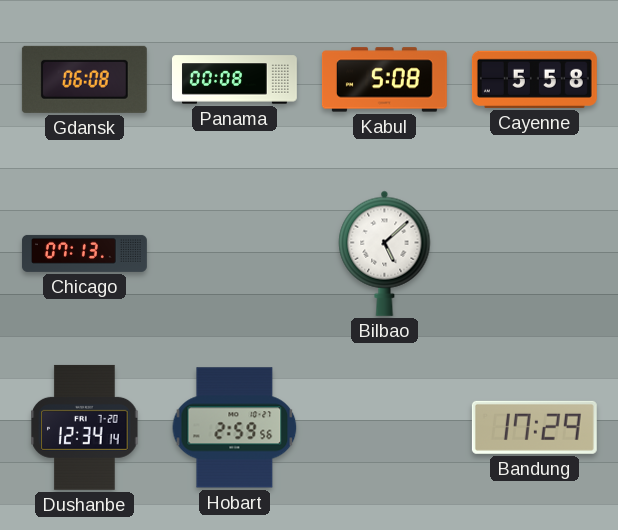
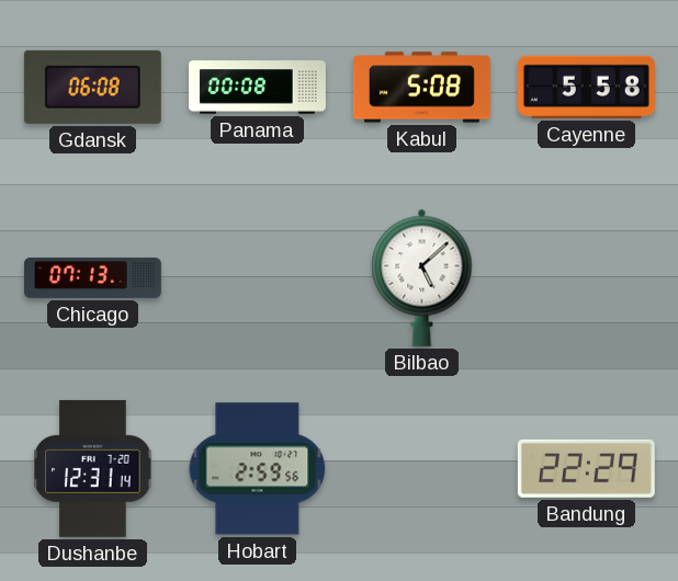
Dushanbe: 12:34 -> 12:31 (93, 468)
Bandung: 17:29 -> 22:29 (586, 468)
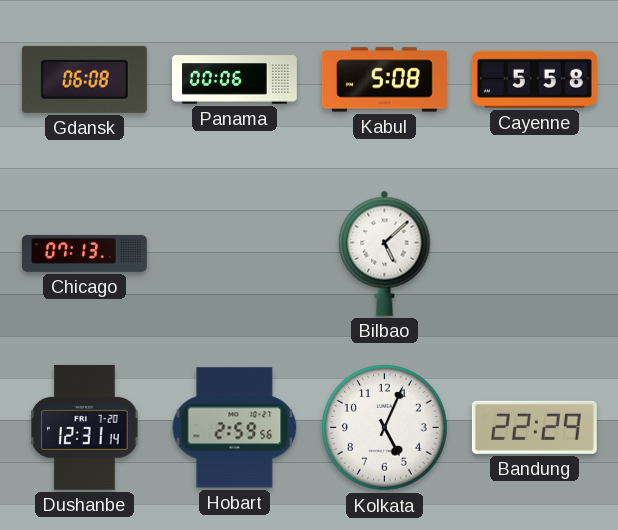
Panama: 00:08 -> 00:06 (234, 80)
Kolkata: none -> 5:04 (385, 428)
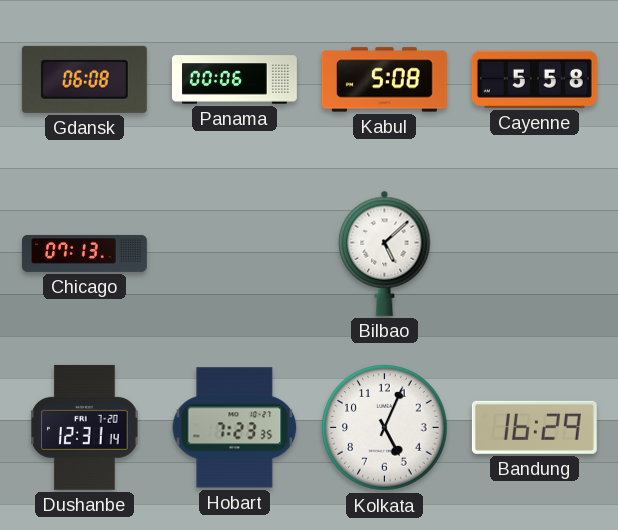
Hobart: 2:59 -> 7:23 (235, 428)
Bandung: 22:29 -> 16:29 (534, 427)
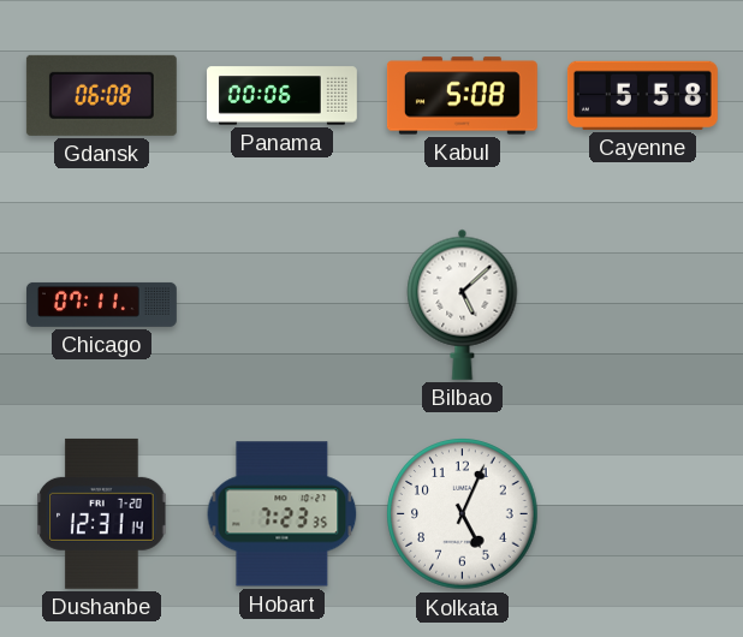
Chicago: 07:13 -> 07:11 (101, 304)
Bandung: 16:29 -> none (534, 427)
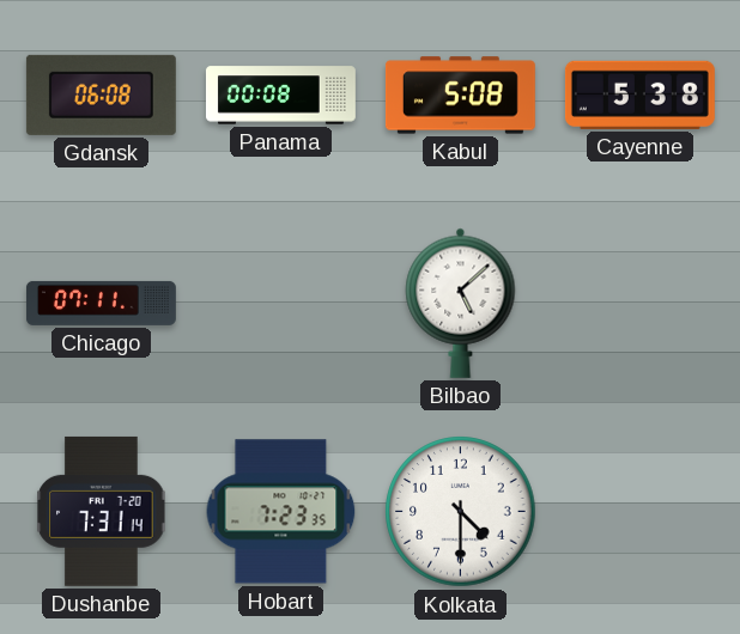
Panama: 00:06 -> 00:08 (280, 96)
Cayenne: 5:58 -> 5:38 (639, 95)
Dushanbe: 12:31 -> 7:31 (102, 511)
Kolkata: 5:04 -> 4:30 (461, 512)
